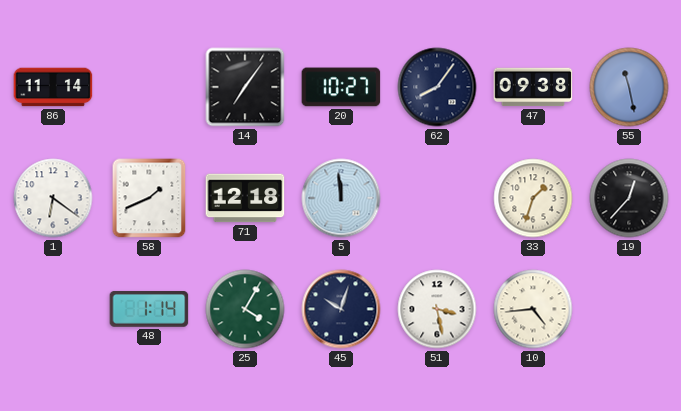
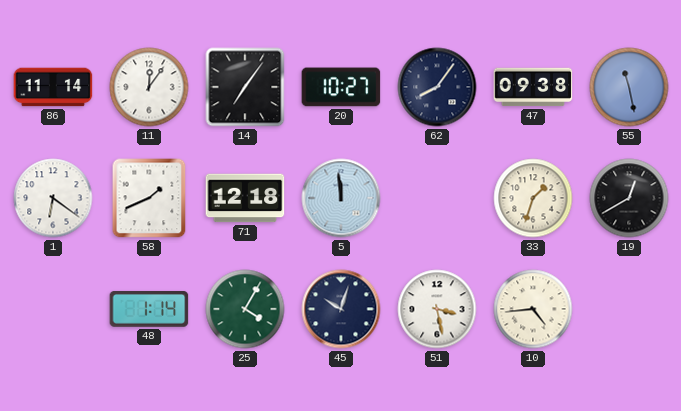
11: none -> 12:06 (149, 87)
19: 12:37 -> 12:40 (629, 198)
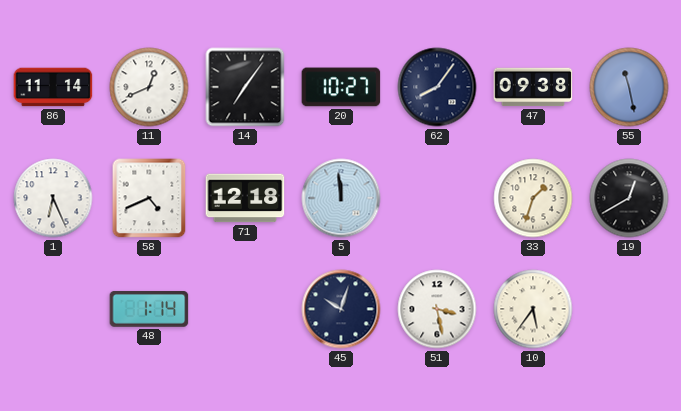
11: 12:06 -> 12:41 (149, 87)
1: 6:21 -> 6:26 (53, 198)
58: 1:41 -> 4:41 (149, 198)
25: 4:05 -> none (245, 309)
10: 4:44 -> 5:36 (533, 309)
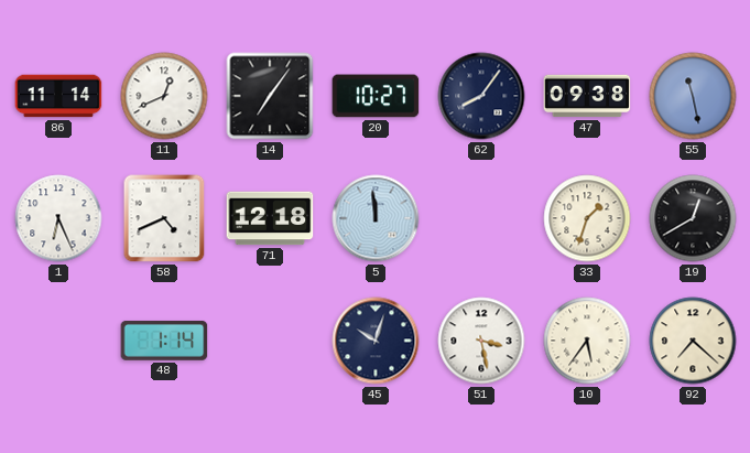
92: none -> 7:22 (693, 341)
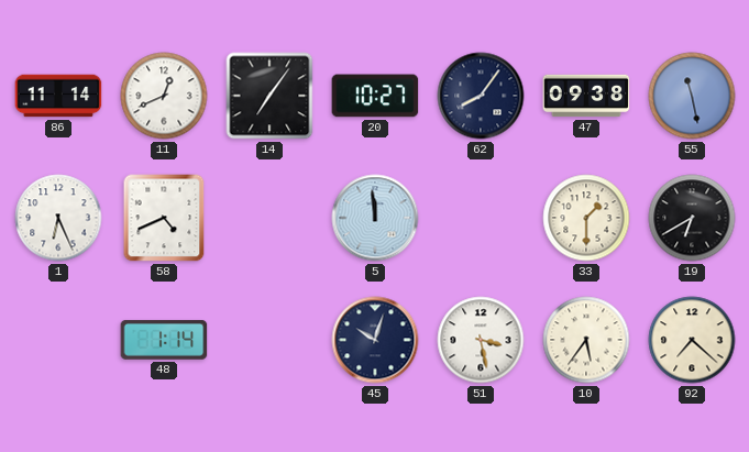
71: 12:18 -> none (270, 218)
33: 1:33 -> 1:30 (586, 218)
19: 12:40 -> 6:40 (692, 218)
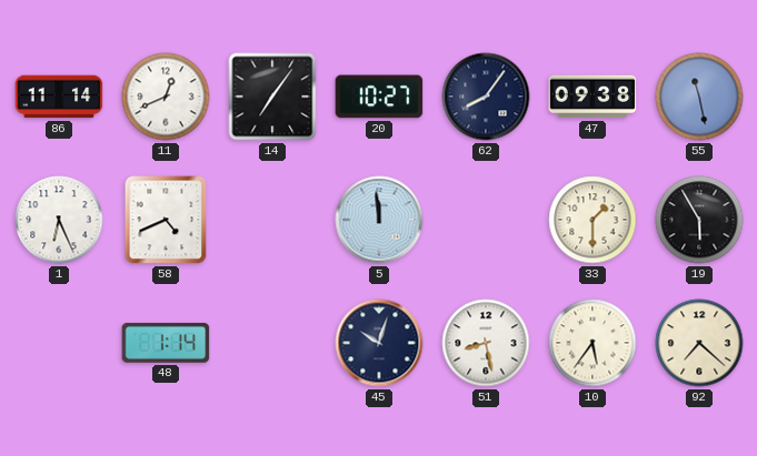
19: 6:40 -> 5:55 (699, 220)
51: 3:28 -> 8:28 (486, 343)
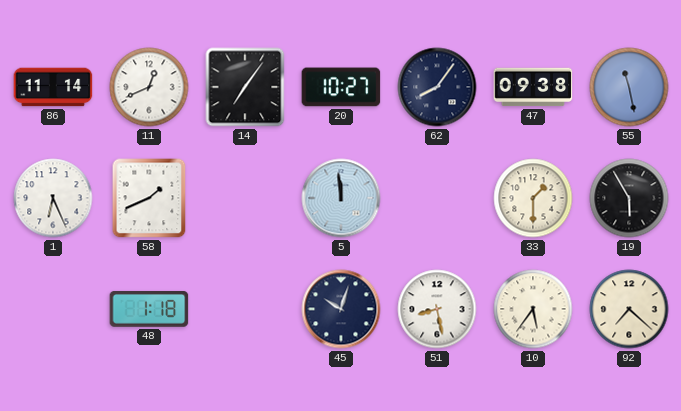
58: 4:41 -> 1:41 (149, 198)
48: 1:14 -> 1:18 (149, 309)
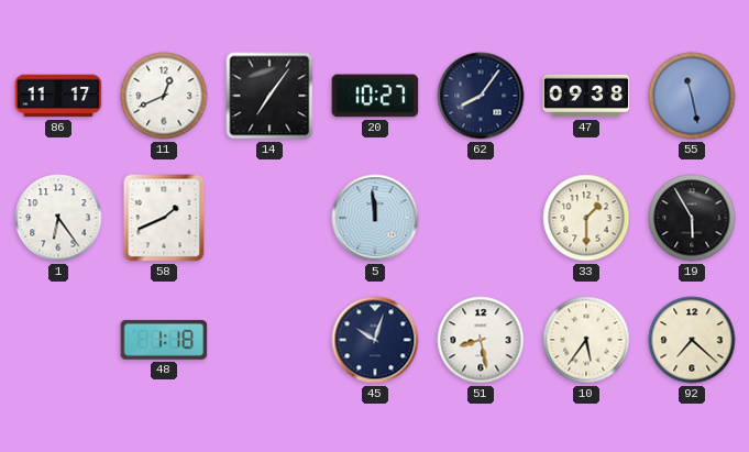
86: 11:14 -> 11:17 (58, 96)
1: 6:26 -> 6:24 (58, 218)
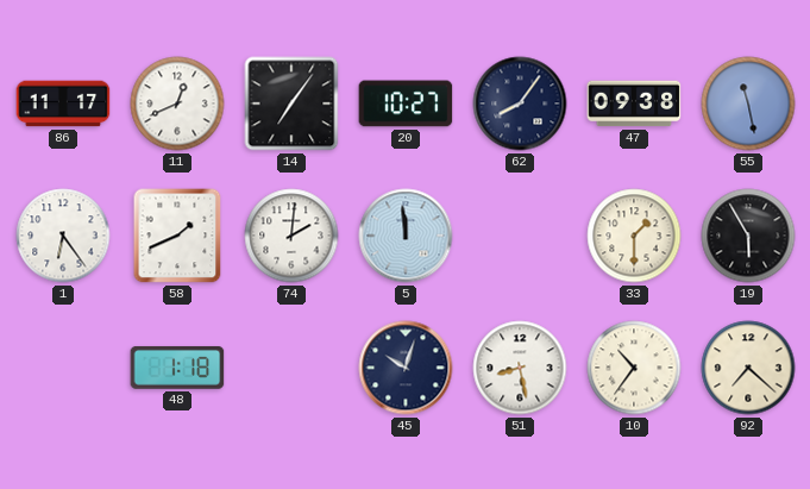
74: none -> 2:01 (291, 236)
10: 5:36 -> 10:36 (634, 368)
